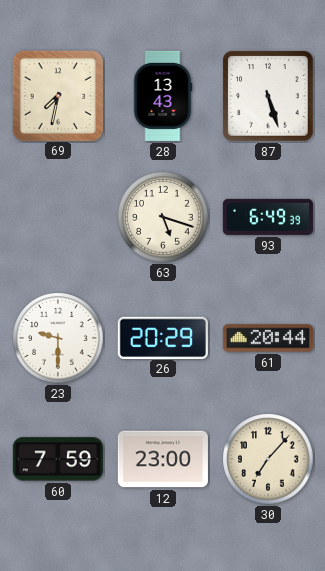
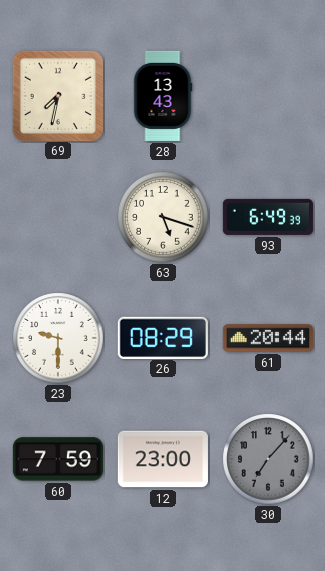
87: 5:27 -> none (268, 96)
26: 20:29 -> 08:29 (163, 337)
30 dial: cream -> grey (268, 459)
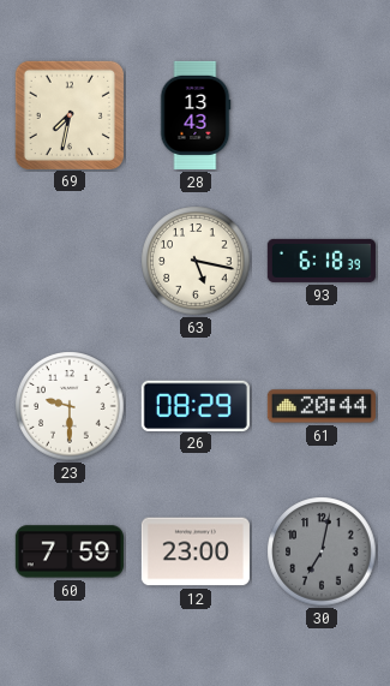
63: 5:18 -> 5:17 (196, 261)
93: 6:49 -> 6:18 (322, 261)
30: 7:07 -> 7:02 (322, 551)
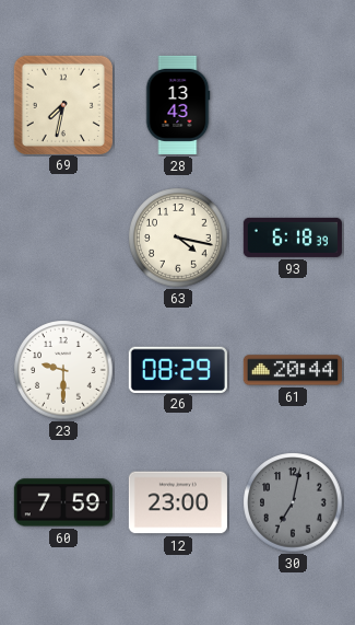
63: 5:17 -> 4:17 (178, 238)
